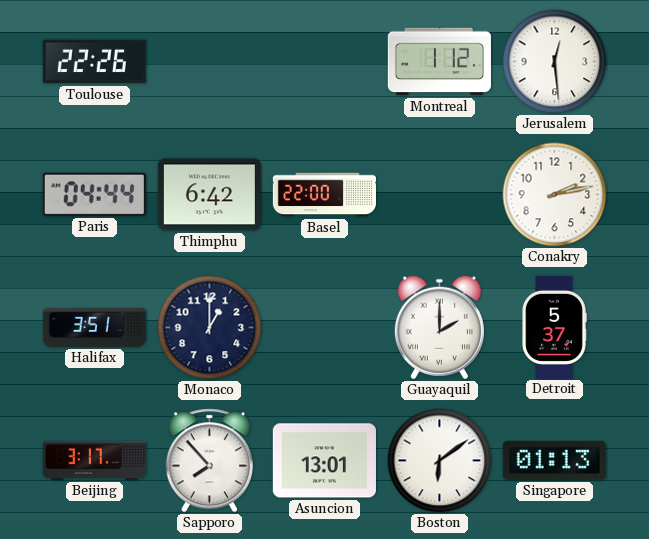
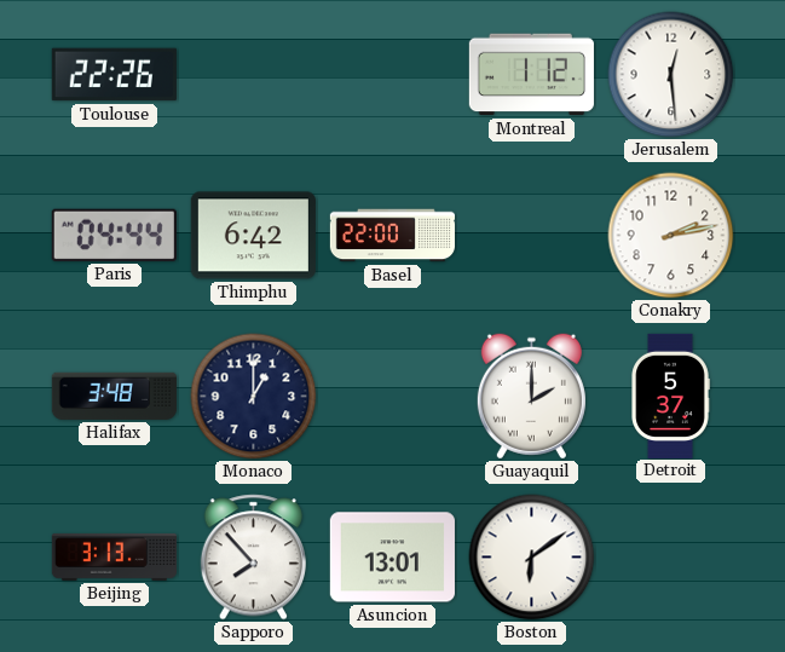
Halifax: 3:51 -> 3:48 (114, 396)
Beijing: 3:17 -> 3:13 (114, 556)
Singapore: 01:13 -> none (554, 460)
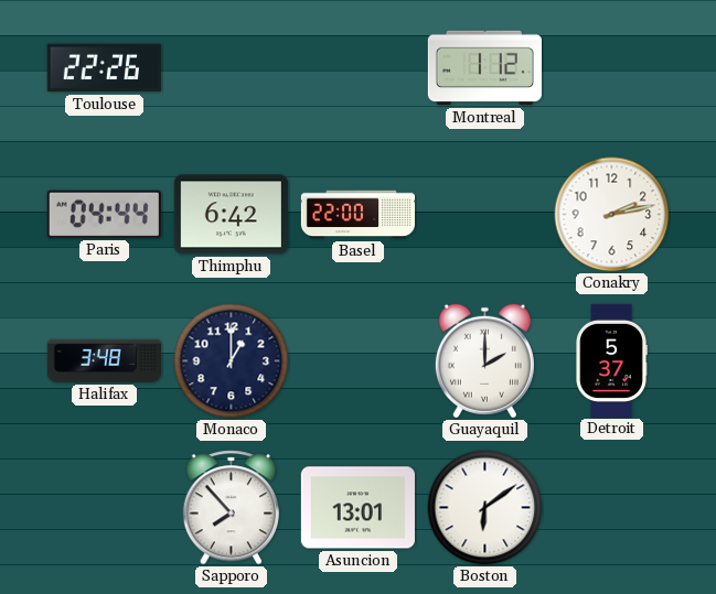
Jerusalem: 12:29 -> none (671, 75)
Beijing: 3:13 -> none (114, 556)
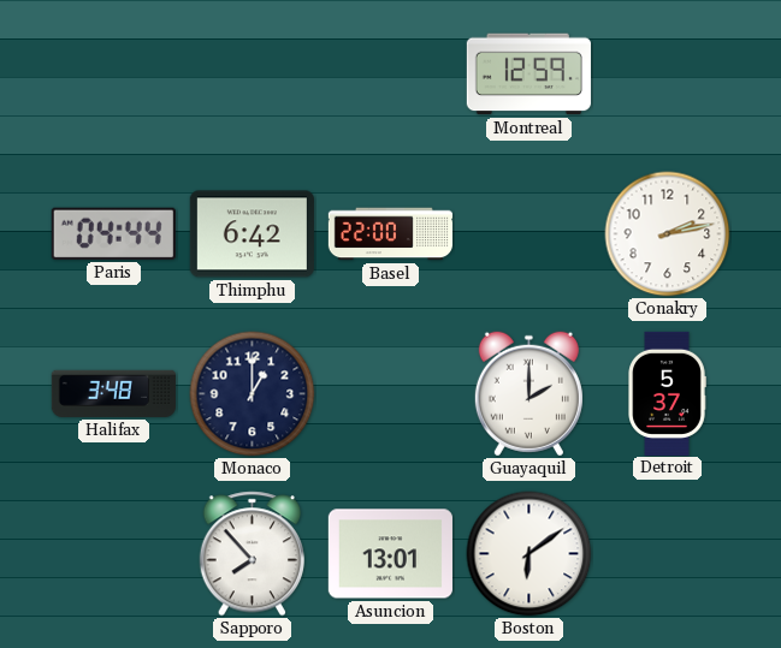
Toulouse: 22:26 -> none (104, 68)
Montreal: 1:12 -> 12:59 (528, 75)
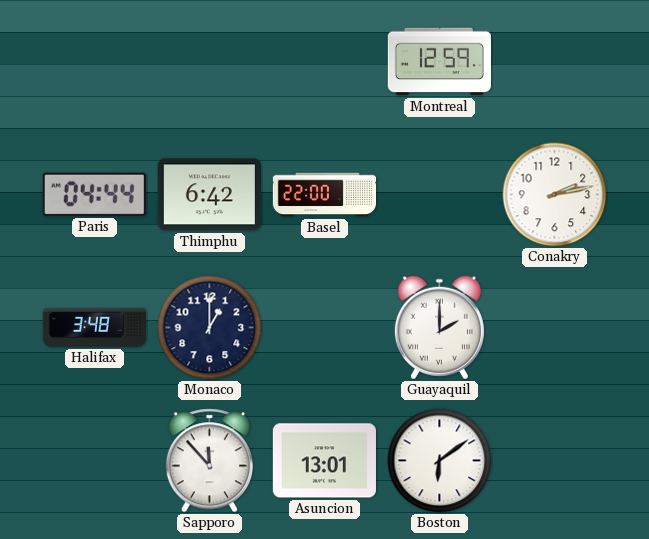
Detroit: 5:37 -> none (667, 393)
Sapporo: 7:53 -> 11:53 (209, 461)
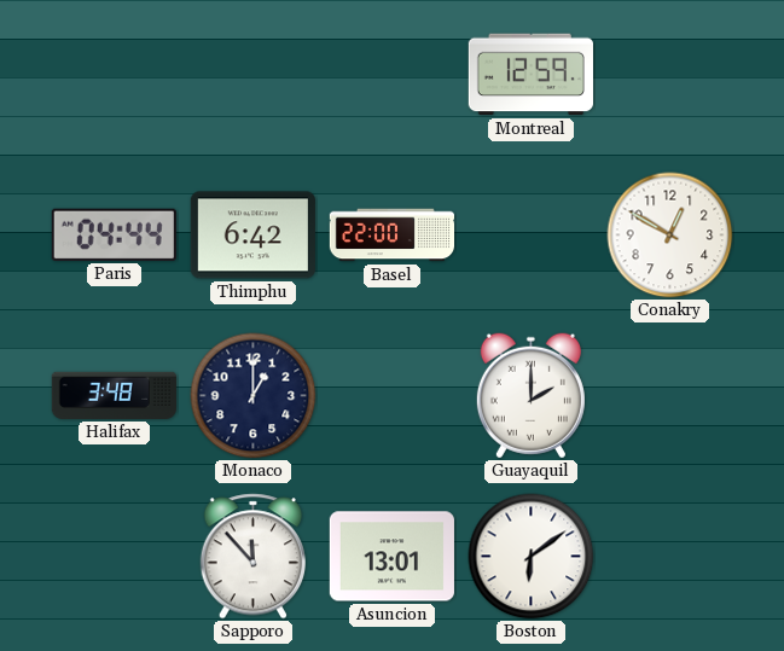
Conakry: 2:13 -> 12:50 (670, 236)
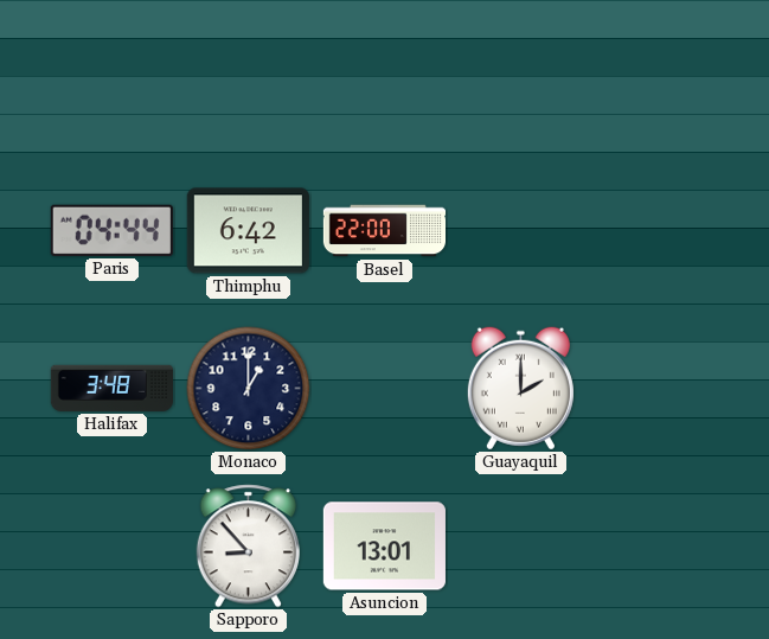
Montreal: 12:59 -> none (530, 75)
Conakry: 12:50 -> none (670, 236)
Sapporo: 11:53 -> 8:53 (248, 547)
Boston: 6:09 -> none (532, 557)
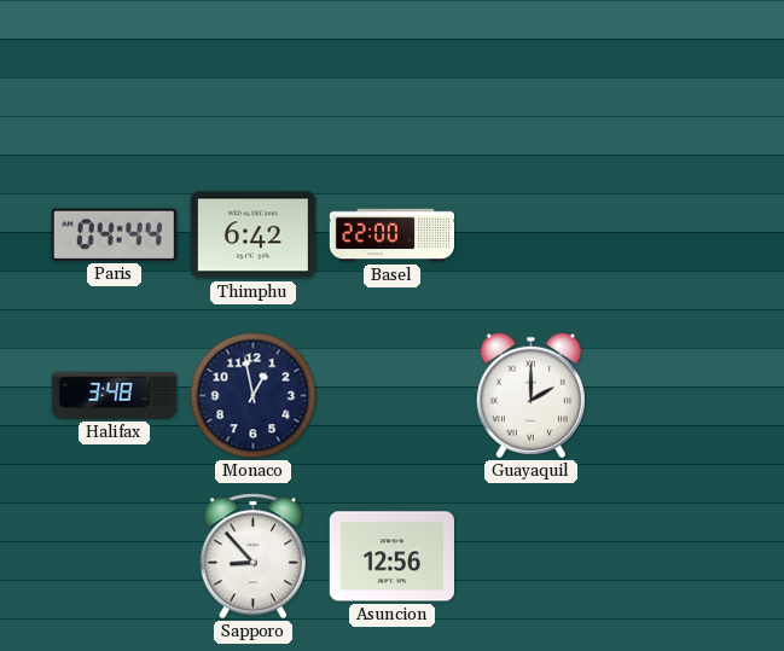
Monaco: 1:00 -> 12:58 (254, 396)
Asuncion: 13:01 -> 12:56 (391, 557)
